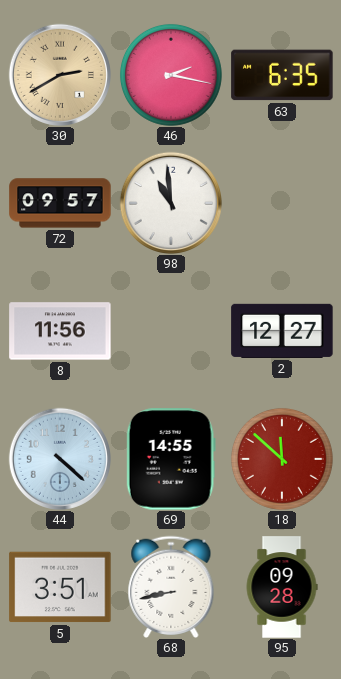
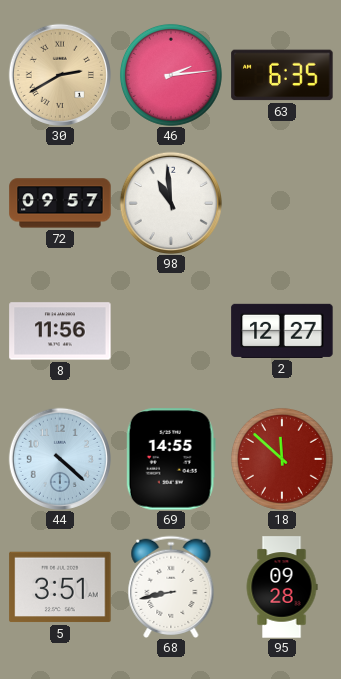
46: 2:17 -> 2:14 (171, 75)
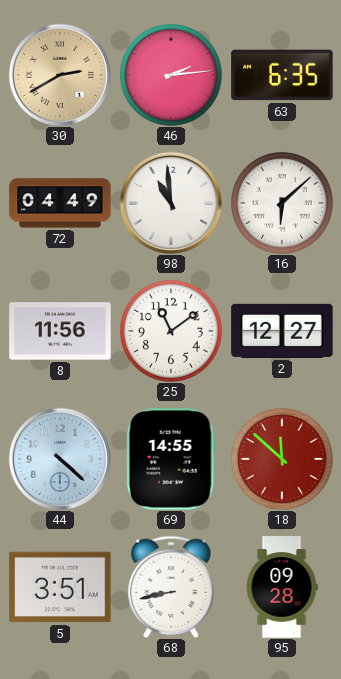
72: 09:57 -> 04:49 (60, 203)
16: none -> 6:08 (282, 203)
25: none -> 11:09 (171, 331)
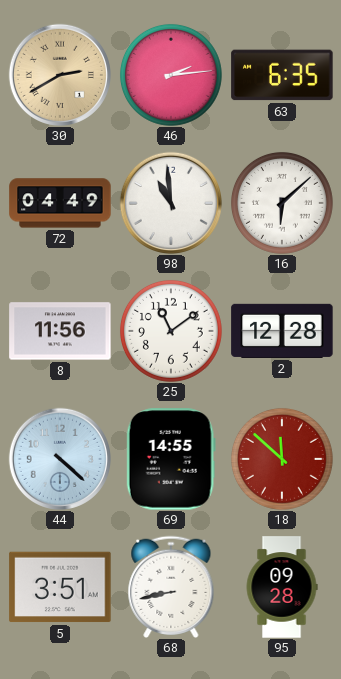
2: 12:27 -> 12:28 (282, 331)
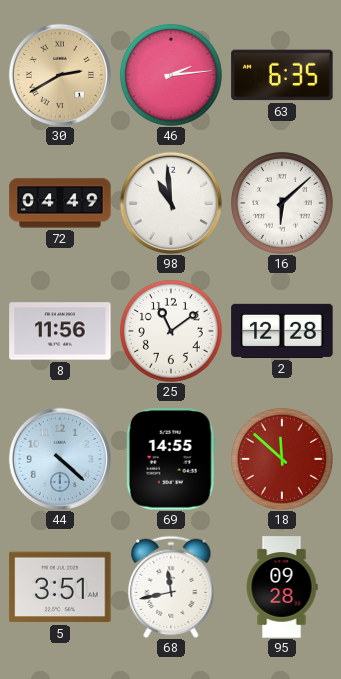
68: 8:43 -> 11:43 (171, 587)
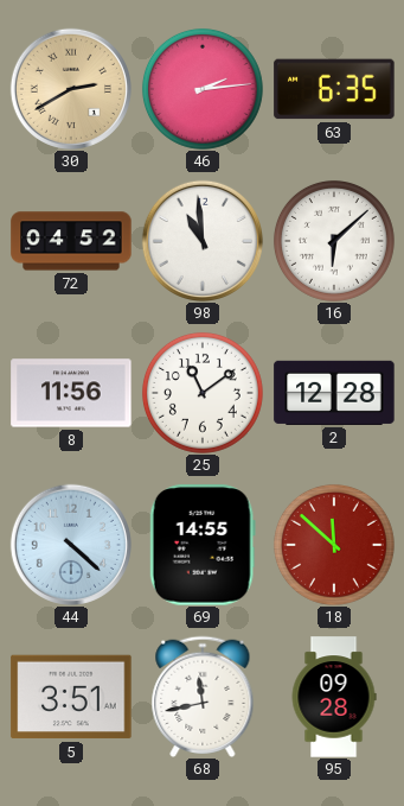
72: 04:49 -> 04:52 (71, 241)
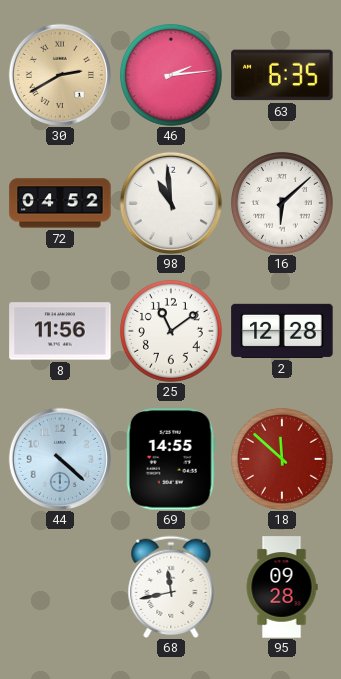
5: 3:51 -> none (71, 697)
